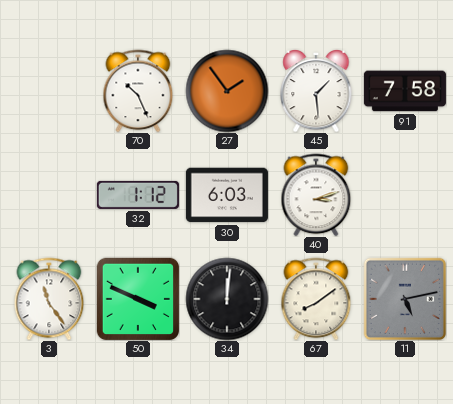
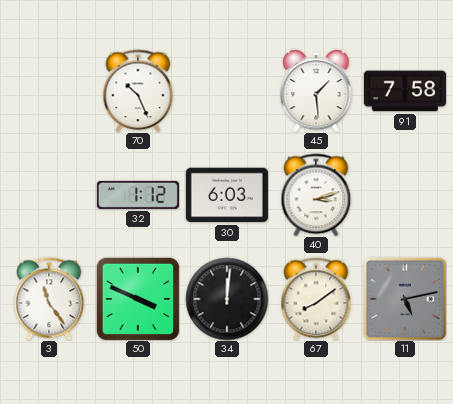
27: 1:54 -> none (227, 91)
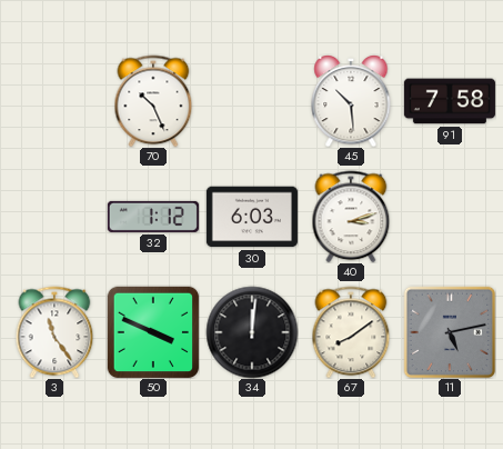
45: 1:29 -> 10:29 (351, 101)
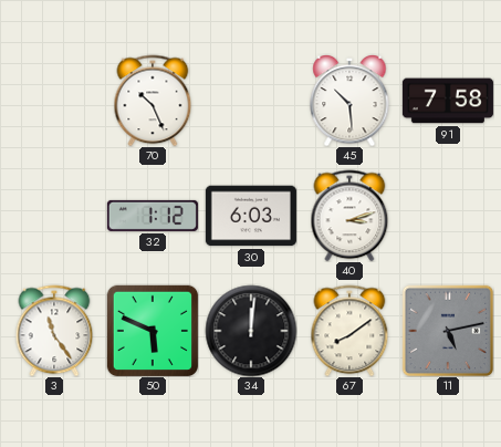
50: 3:49 -> 5:49 (152, 330)
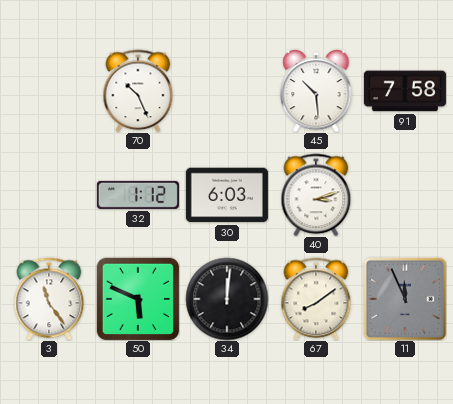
11: 5:13 -> 11:56 (405, 299)
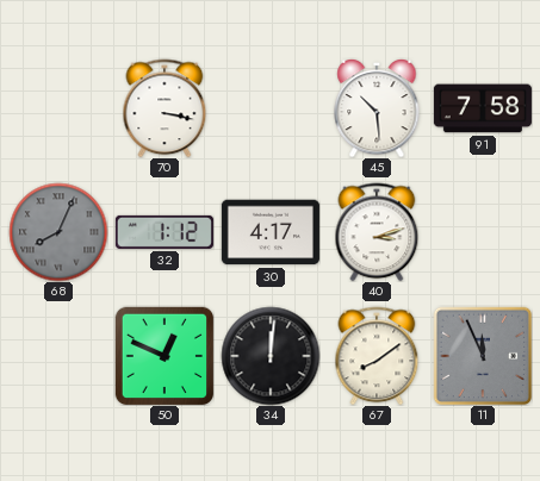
70: 10:26 -> 3:17 (165, 108)
68: none -> 8:04 (58, 232)
30: 6:03 -> 4:17 (271, 232)
3: 11:24 -> none (49, 299)
50: 5:49 -> 12:49 (163, 355)
